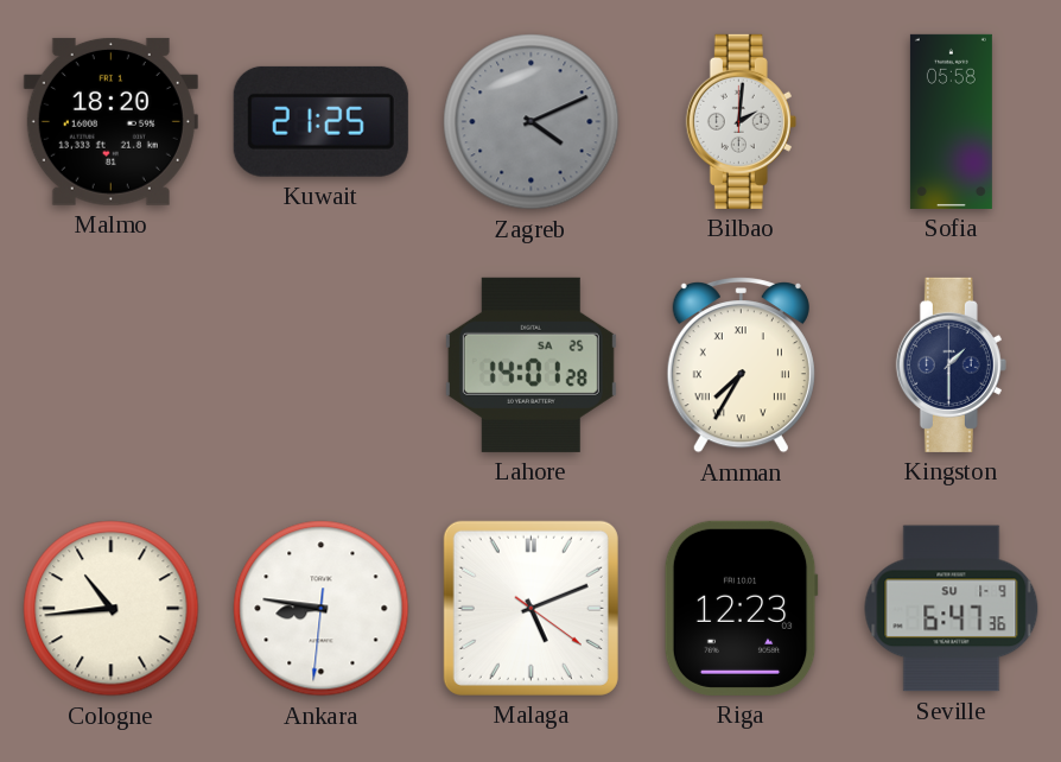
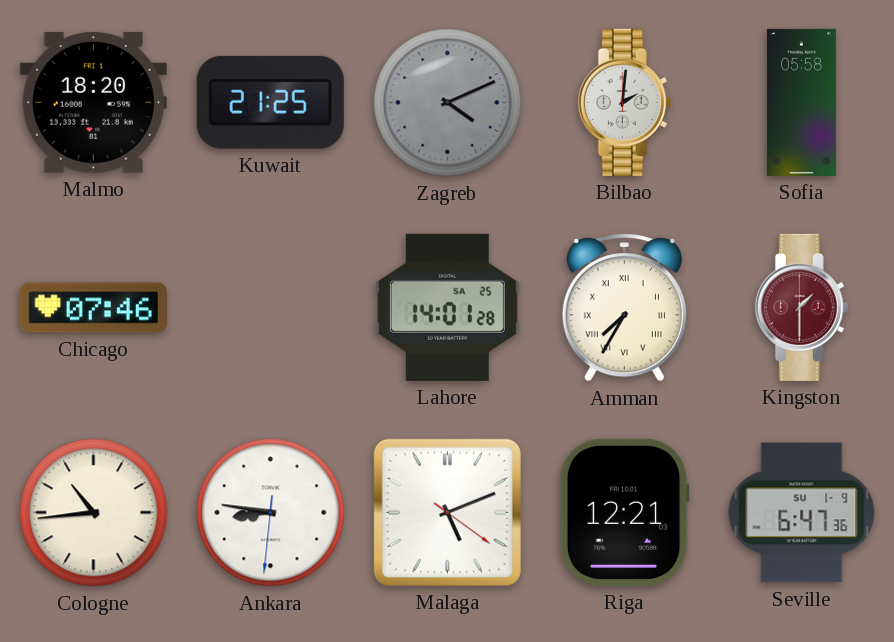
Chicago: none -> 07:46 (93, 308)
Kingston dial: navy -> burgundy (801, 307)
Riga: 12:23 -> 12:21 (624, 512)
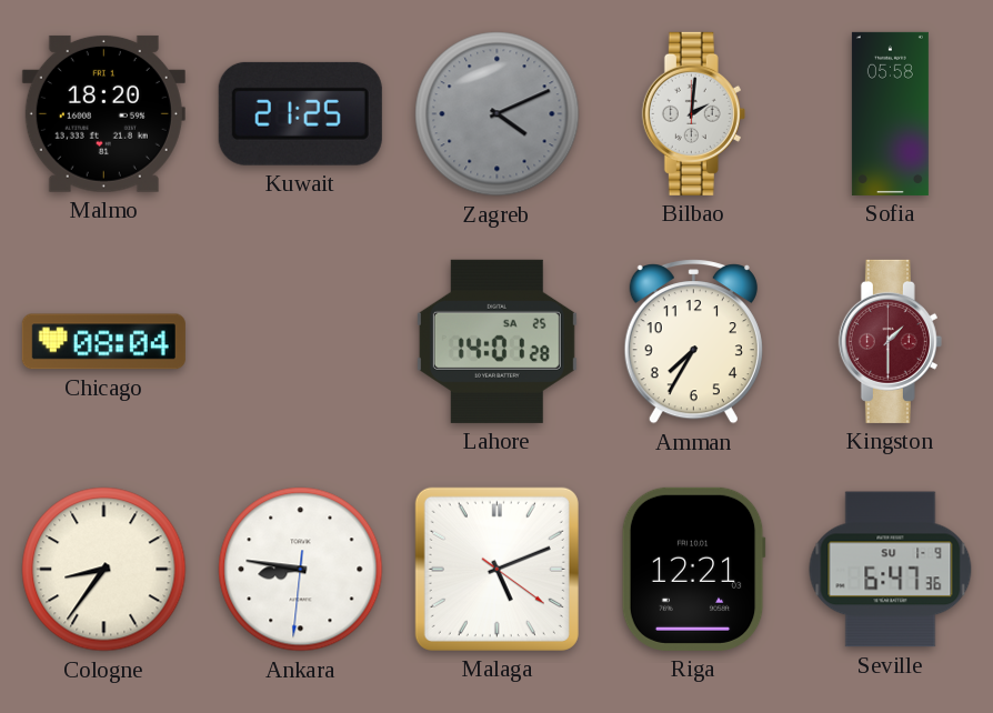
Chicago: 07:46 -> 08:04 (103, 342)
Amman numerals: Roman -> Arabic (693, 342)
Cologne: 10:44 -> 8:36 (104, 570)
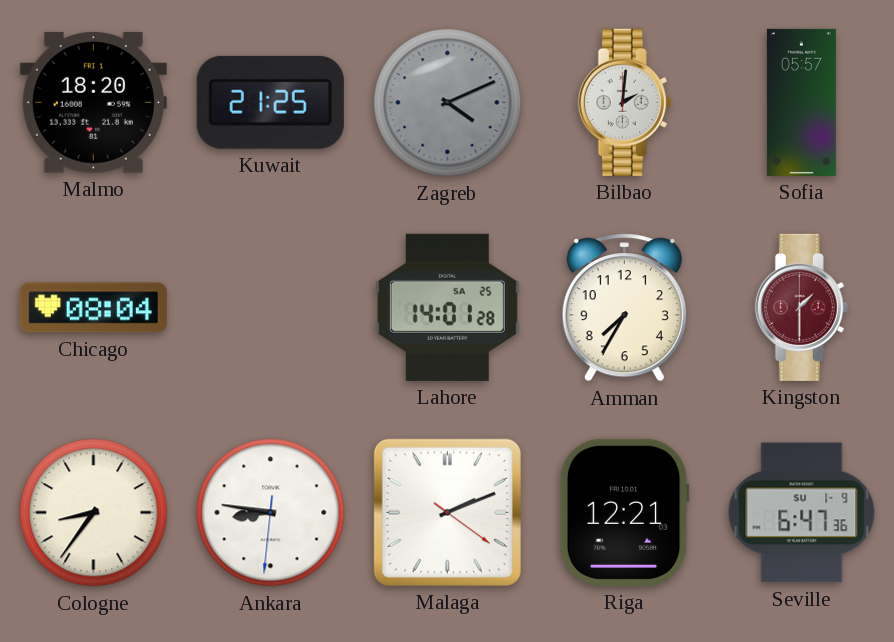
Sofia: 05:58 -> 05:57 (801, 102)
Malaga: 5:11 -> 2:11 (447, 512)
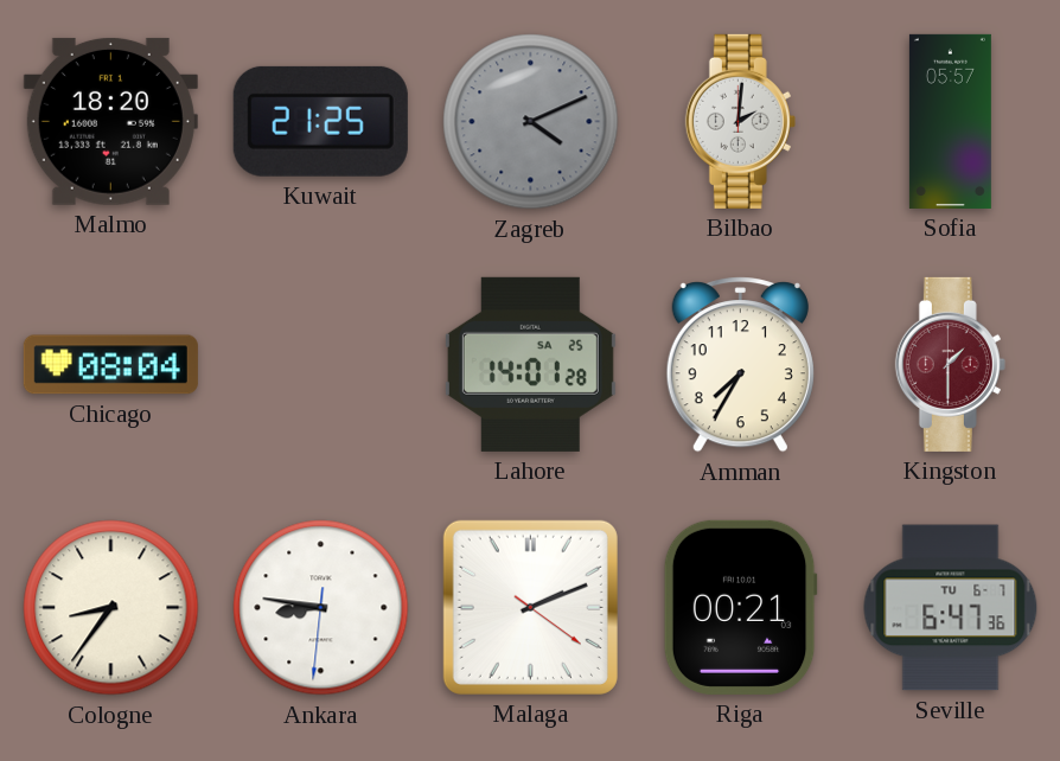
Riga: 12:21 -> 00:21 (740, 607)
Seville date: SU 1-9 -> TU 6-7 (951, 608)
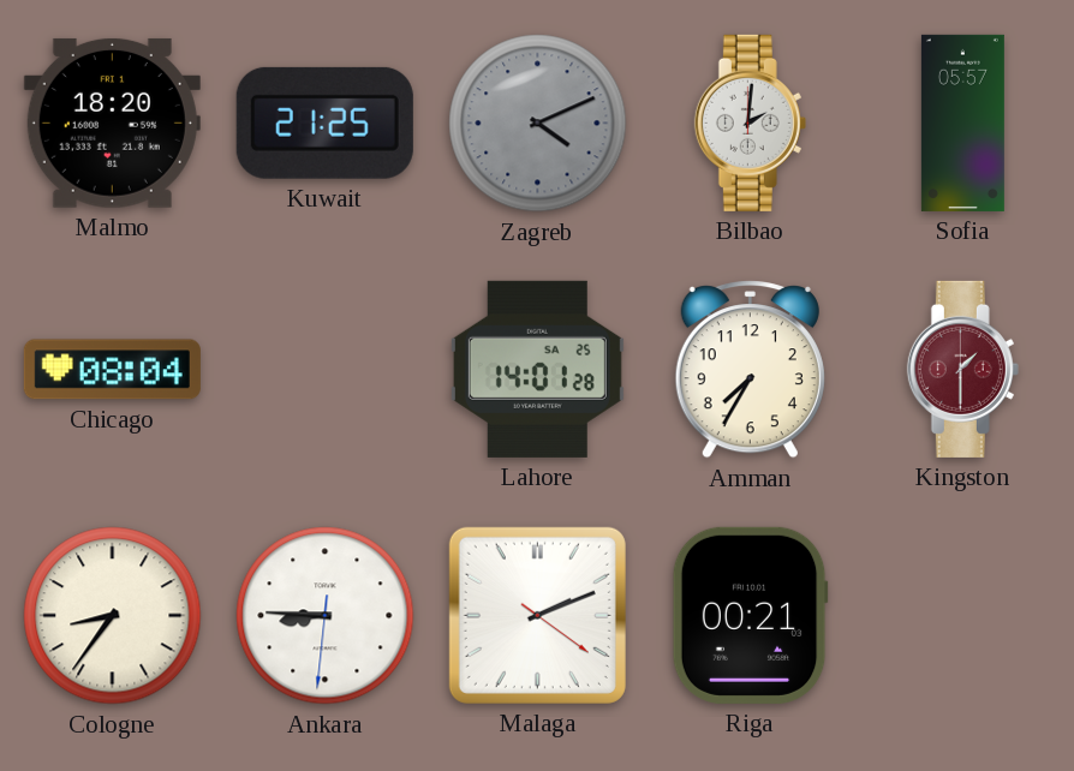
Ankara: 8:46 -> 8:45 (326, 616)
Seville: 6:47 -> none (951, 608)
